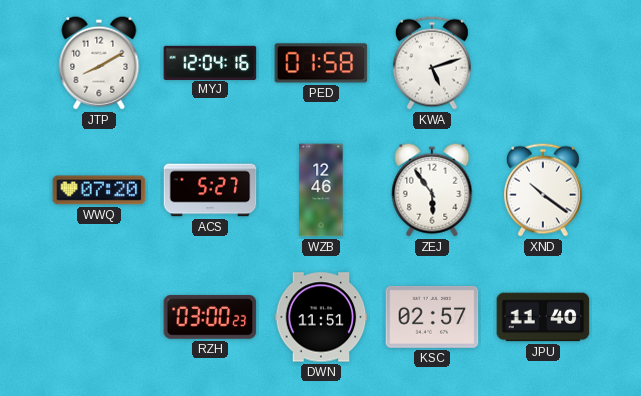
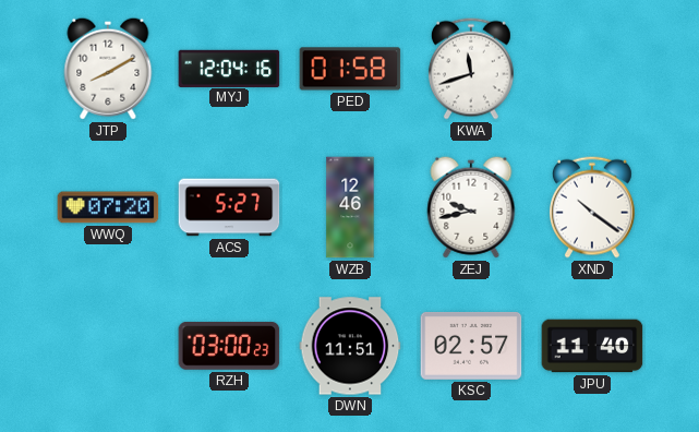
KWA: 5:12 -> 11:42 (471, 69)
ZEJ: 5:54 -> 9:43 (471, 207)
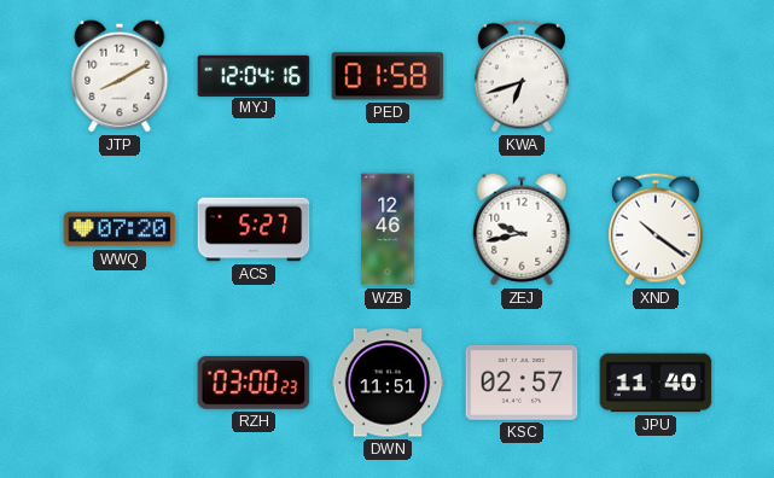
KWA: 11:42 -> 6:42 (522, 76)
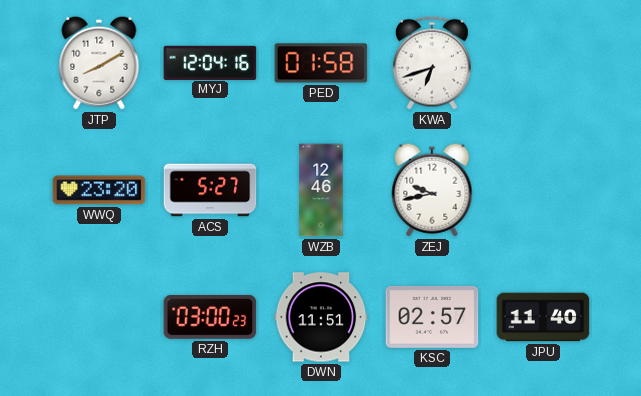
WWQ: 07:20 -> 23:20 (99, 190)
XND: 10:21 -> none (656, 229)
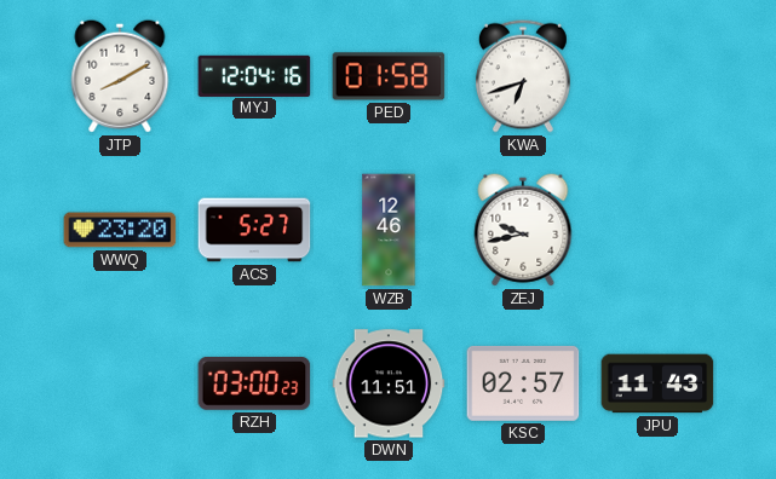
JPU: 11:40 -> 11:43 (657, 383)
